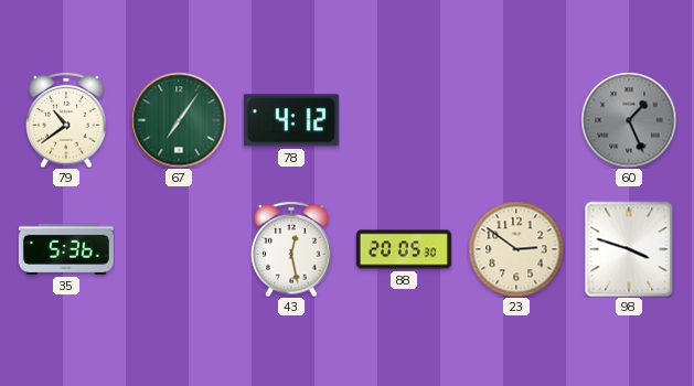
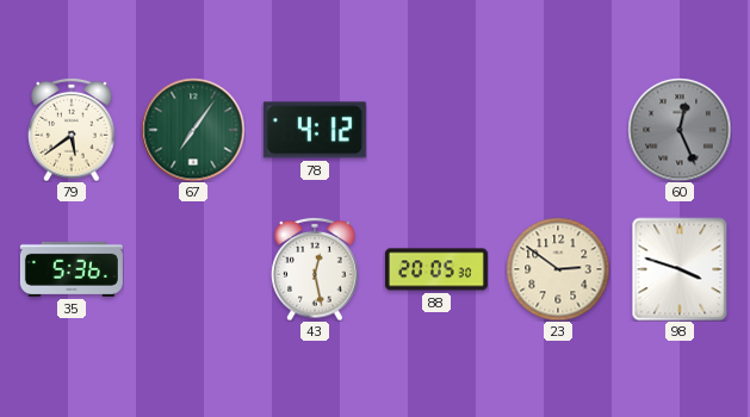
79: 10:39 -> 5:39 (72, 130)
60: 1:26 -> 12:26 (680, 130)
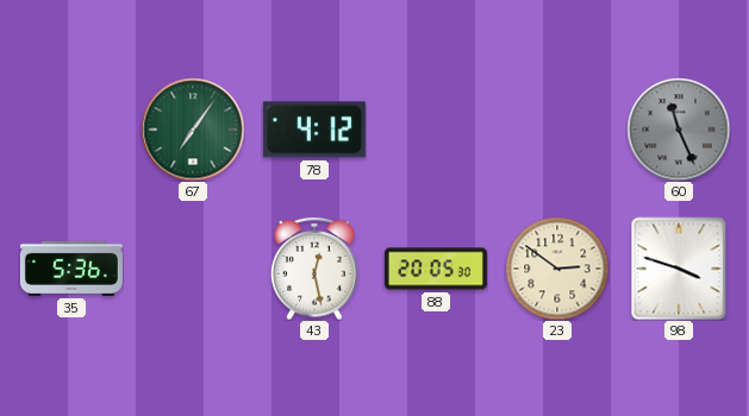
79: 5:39 -> none (72, 130)
60: 12:26 -> 11:26 (679, 130)
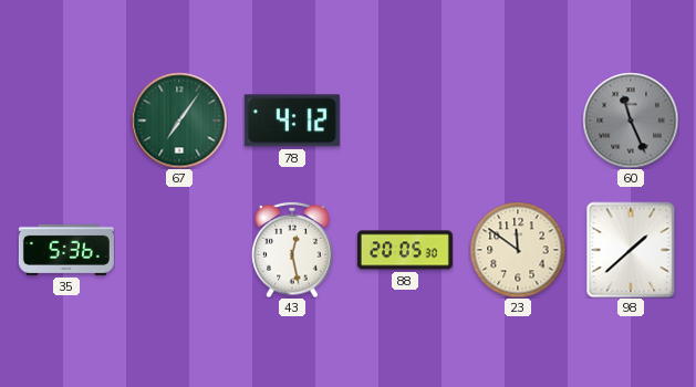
23: 2:51 -> 11:51 (518, 250)
98: 3:48 -> 1:38 (631, 250)
